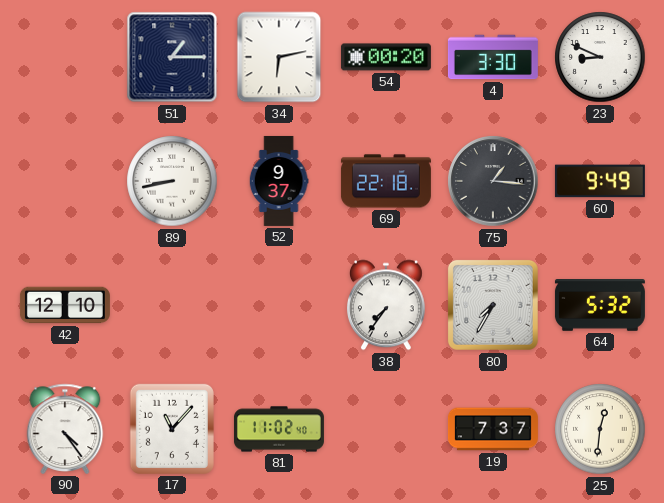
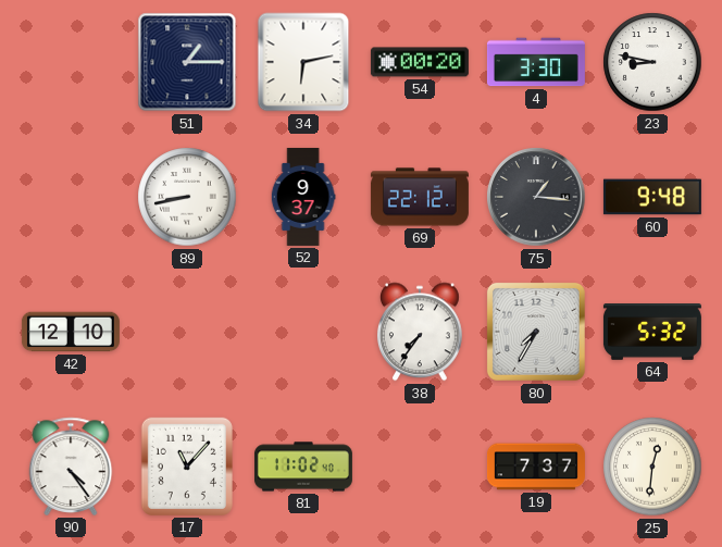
23: 8:49 -> 8:47 (652, 62)
69: 22:18 -> 22:12 (420, 197)
60: 9:49 -> 9:48 (652, 197)
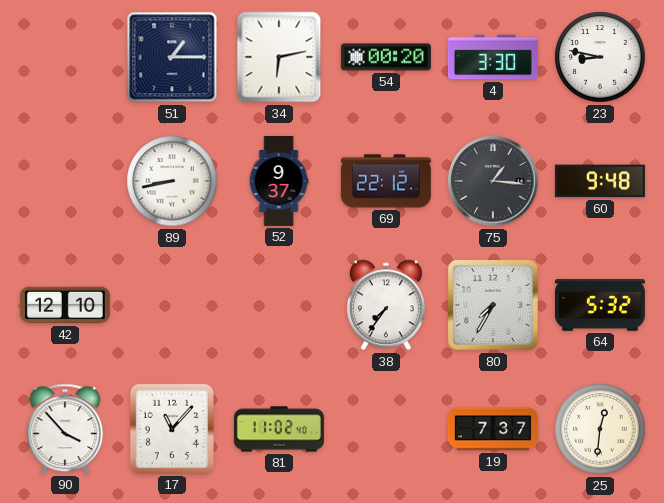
90: 4:24 -> 3:53 (65, 429)
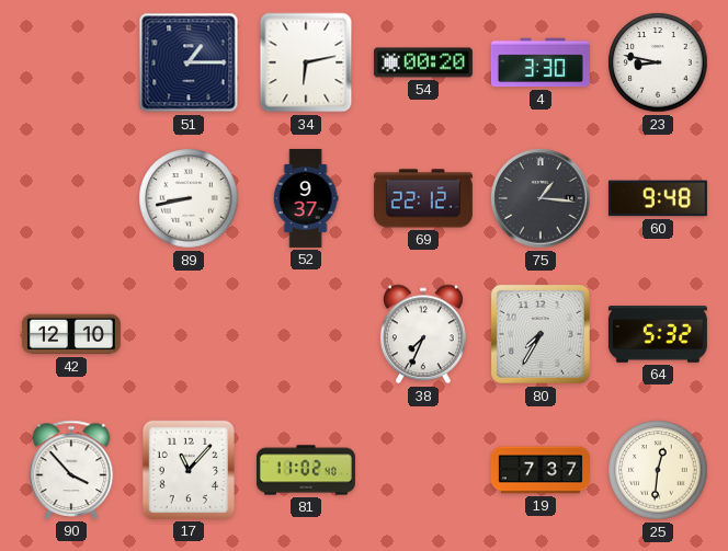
38: 7:36 -> 7:34 (423, 334)
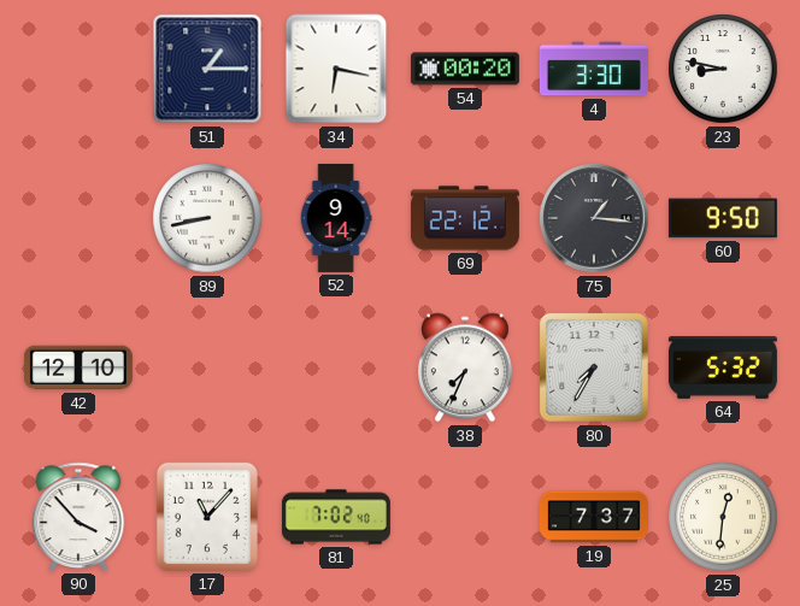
34: 6:13 -> 6:17 (336, 69)
52: 9:37 -> 9:14 (336, 218)
60: 9:48 -> 9:50 (723, 218)
81: 11:02 -> 7:02 (336, 517)
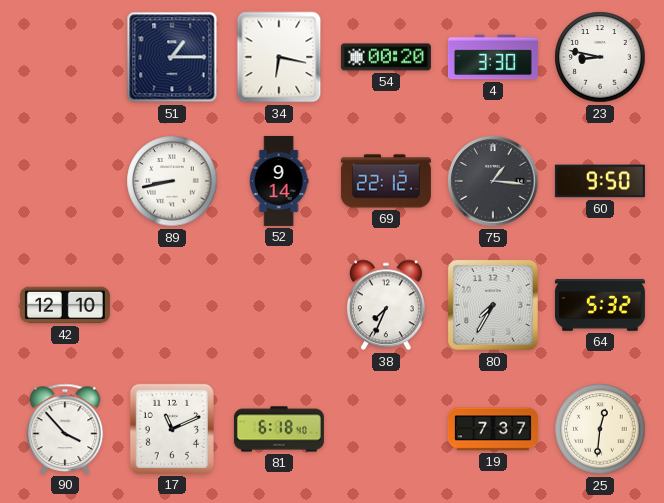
17: 11:07 -> 11:11 (172, 429)
81: 7:02 -> 6:18 (279, 429)
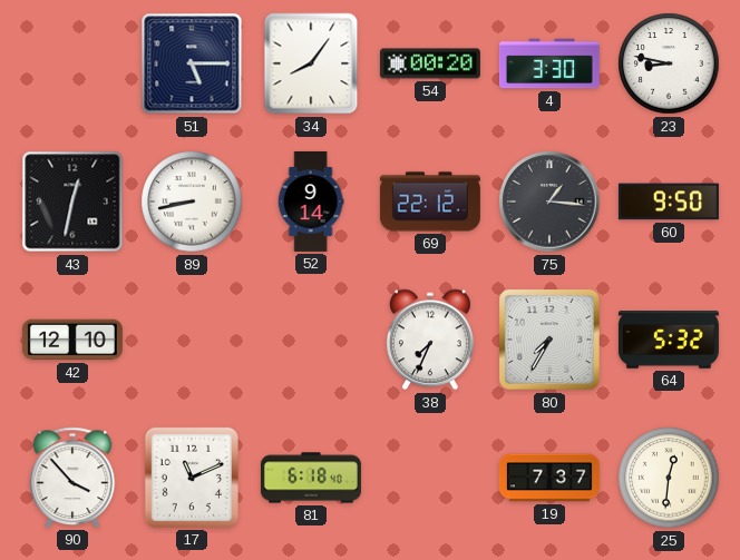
51: 1:15 -> 5:15 (192, 63)
34: 6:17 -> 8:06 (311, 63)
43: none -> 12:32 (72, 202)
